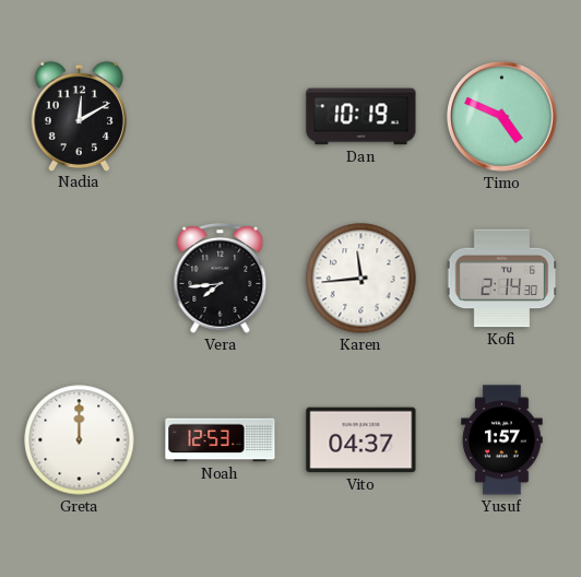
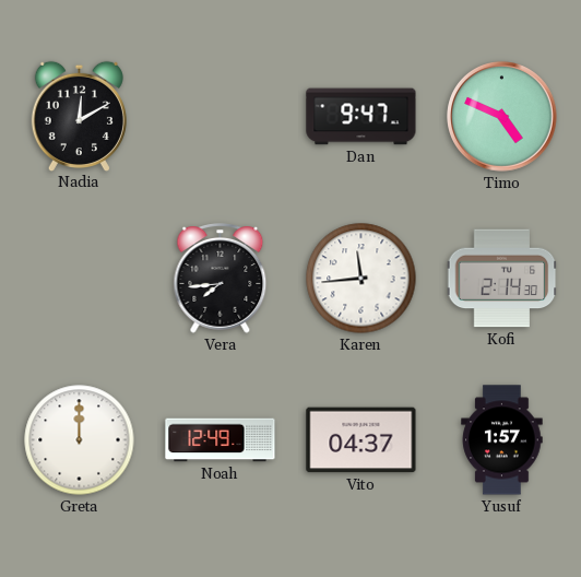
Dan: 10:19 -> 9:47 (361, 117)
Noah: 12:53 -> 12:49 (221, 440)
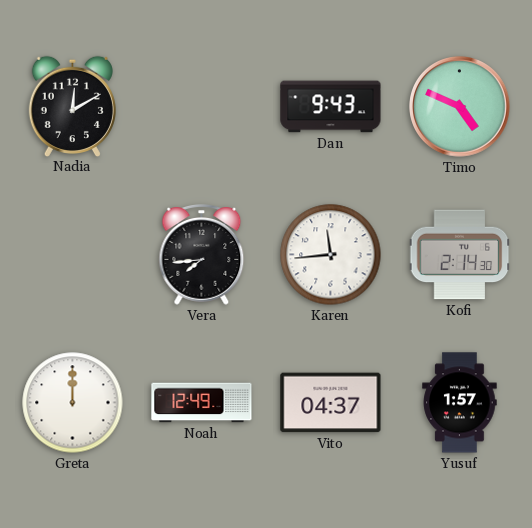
Dan: 9:47 -> 9:43 (331, 107)
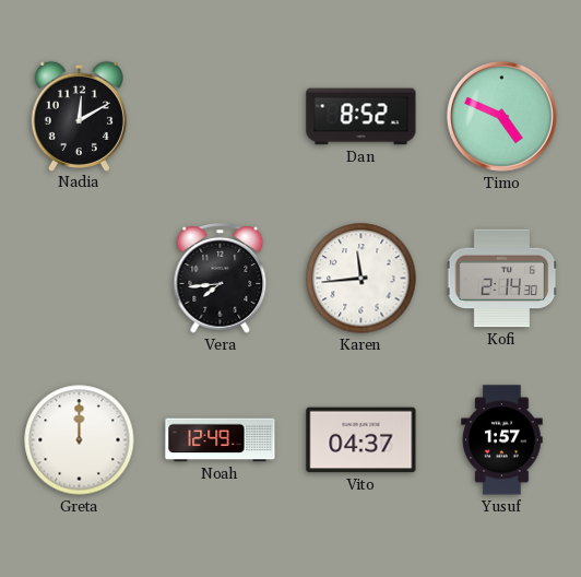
Dan: 9:43 -> 8:52 (361, 117)
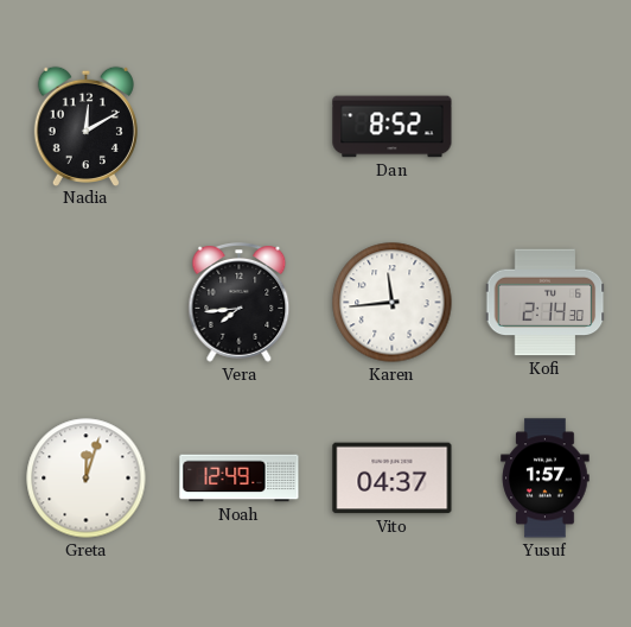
Timo: 4:49 -> none (502, 117)
Greta: 12:00 -> 12:03 (87, 479)
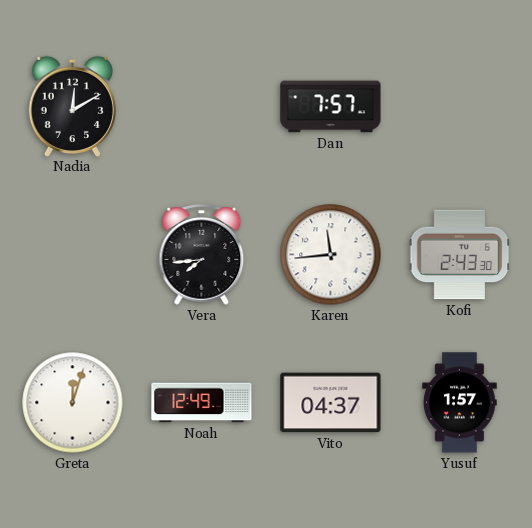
Dan: 8:52 -> 7:57 (331, 107)
Kofi: 2:14 -> 2:43 (460, 255)
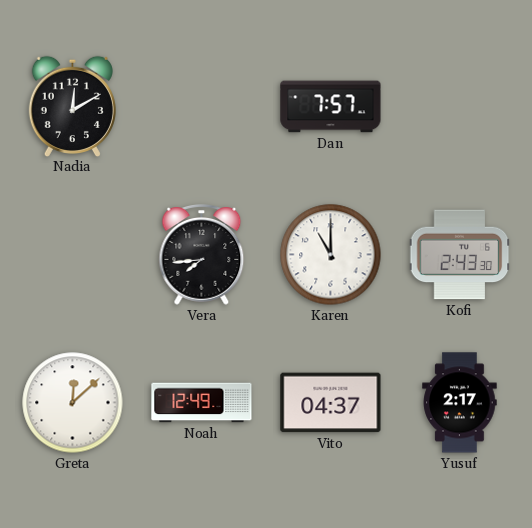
Karen: 11:44 -> 11:00 (331, 255)
Greta: 12:03 -> 12:08 (73, 403)
Yusuf: 1:57 -> 2:17 (460, 403)
